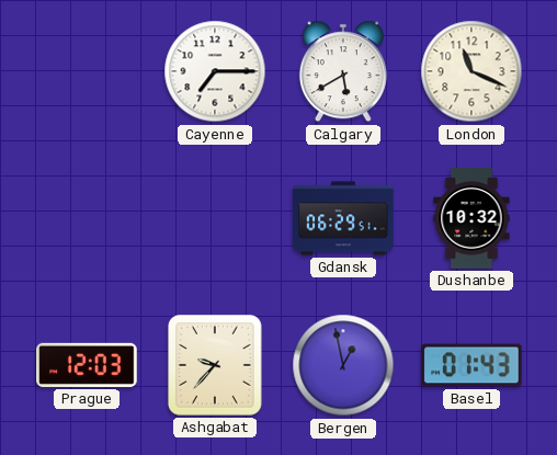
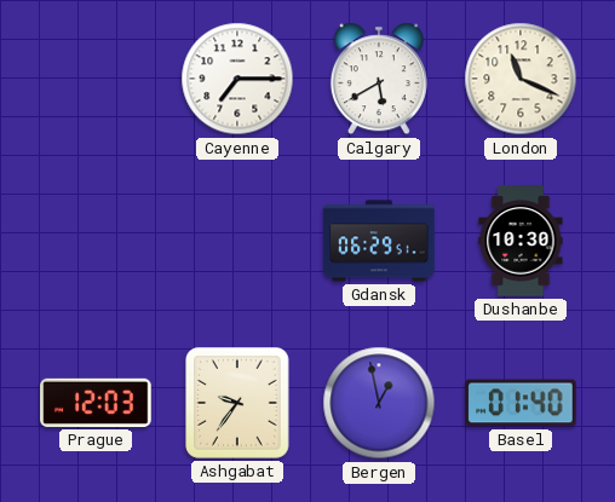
Dushanbe: 10:32 -> 10:30 (521, 241)
Ashgabat: 9:37 -> 9:36 (238, 404)
Basel: 01:43 -> 01:40 (521, 403)
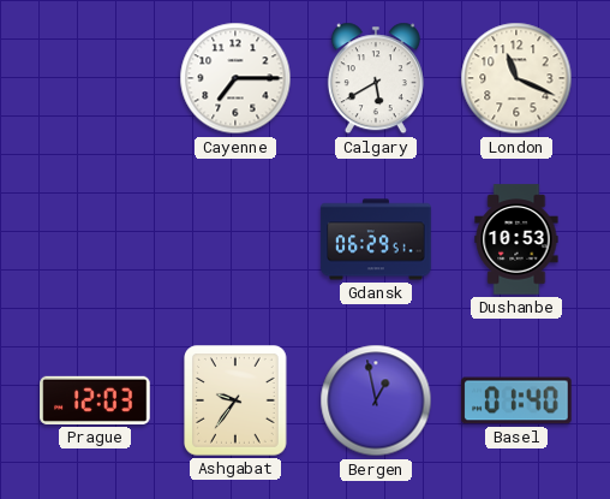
Dushanbe: 10:30 -> 10:53 (516, 239)
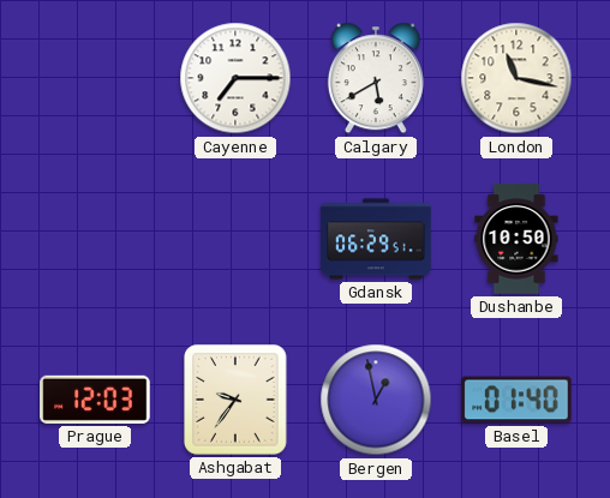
London: 11:19 -> 11:17 (516, 78)
Dushanbe: 10:53 -> 10:50 (516, 239)
